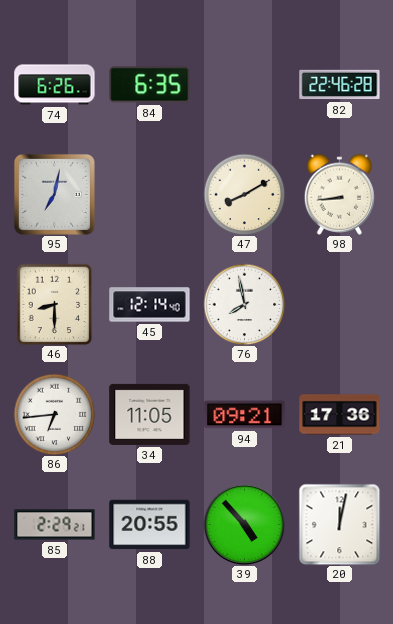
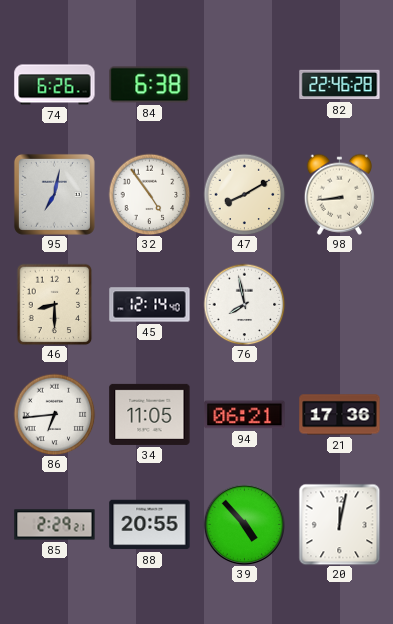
84: 6:35 -> 6:38 (150, 85)
32: none -> 4:54 (149, 194)
94: 09:21 -> 06:21 (245, 415)
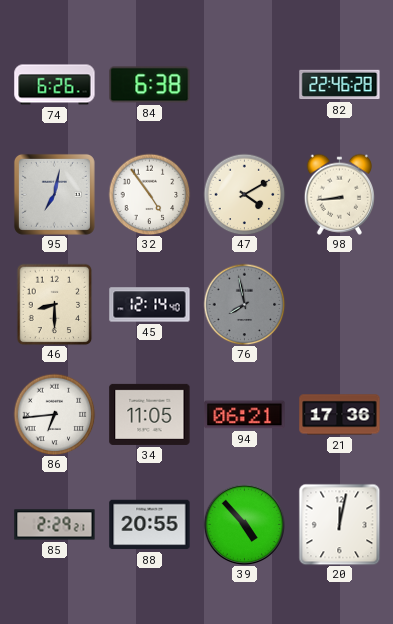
47: 8:10 -> 4:10 (244, 194)
76 dial: white -> grey (244, 304)
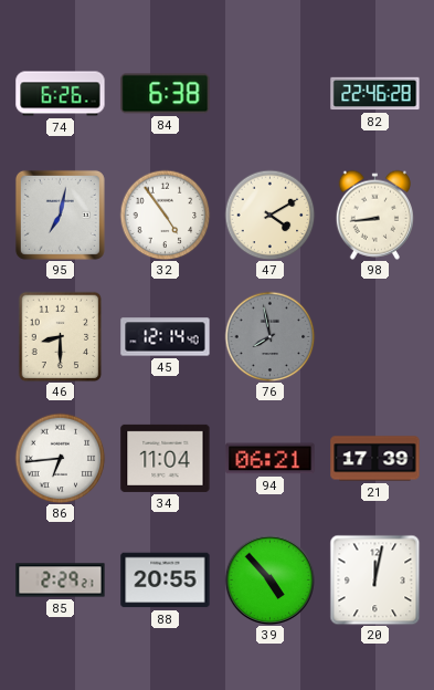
34: 11:05 -> 11:04 (166, 458)
21: 17:36 -> 17:39 (375, 459)
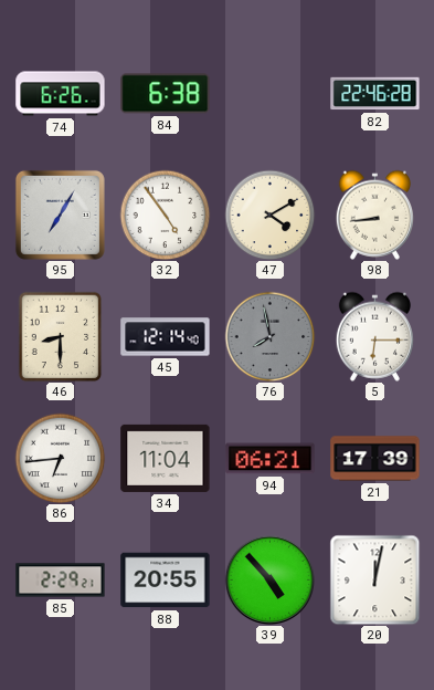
95: 7:02 -> 7:05 (60, 215)
5: none -> 6:15 (374, 336)
